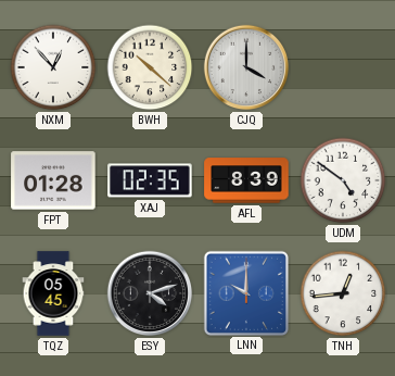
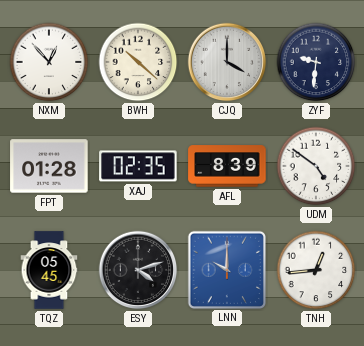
ZYF: none -> 9:31 (316, 62)
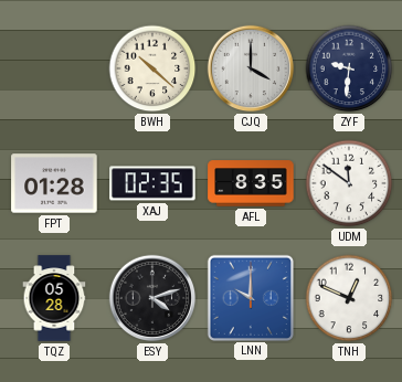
NXM: 12:53 -> none (49, 62)
AFL: 8:39 -> 8:35 (251, 183)
UDM: 4:51 -> 11:51 (349, 183)
TQZ: 05:45 -> 05:28 (54, 298)
TNH: 12:44 -> 12:49 (349, 298)
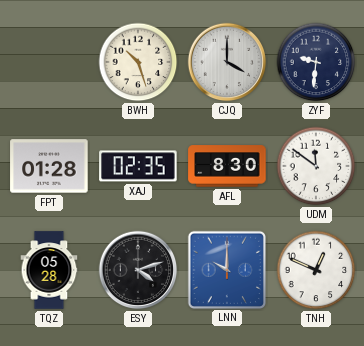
BWH: 10:22 -> 10:27 (138, 62)
AFL: 8:35 -> 8:30 (227, 166)
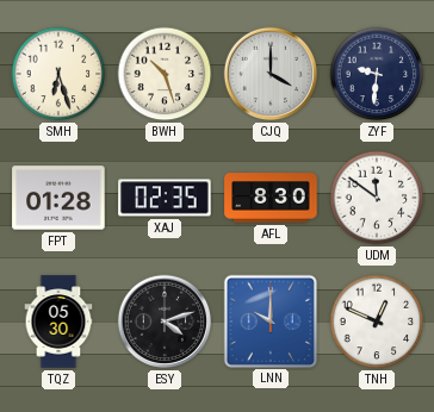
SMH: none -> 6:27 (58, 74)
TQZ: 05:28 -> 05:30 (58, 322)
